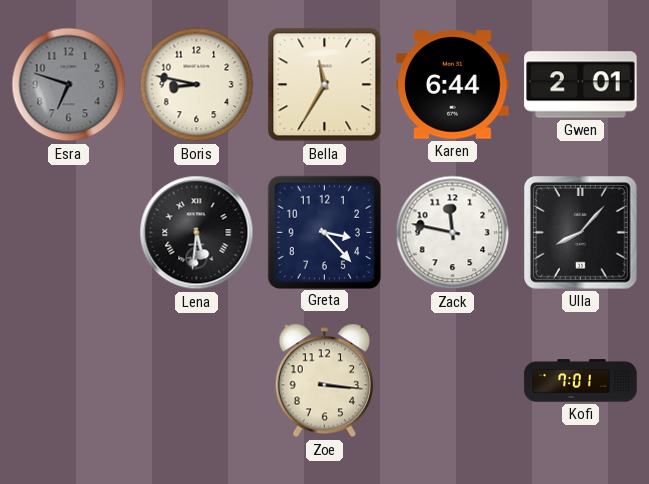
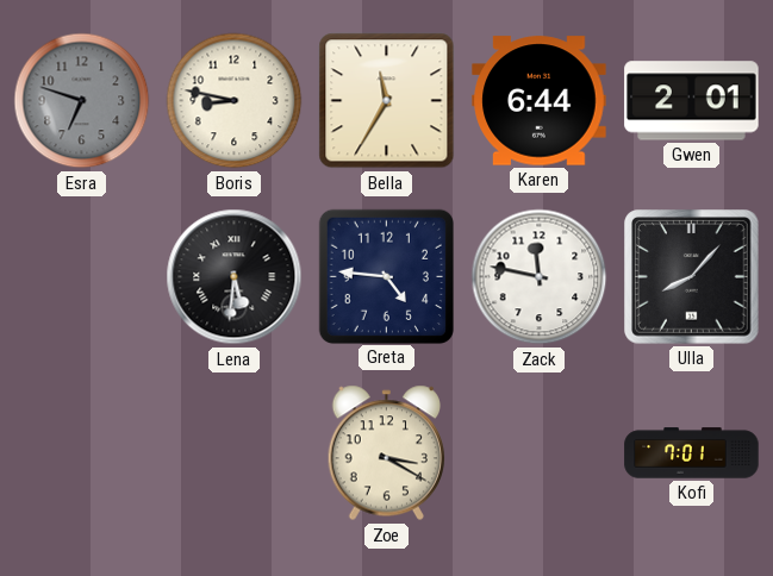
Greta: 3:23 -> 4:46 (386, 276)
Zoe: 3:16 -> 3:20 (387, 453)
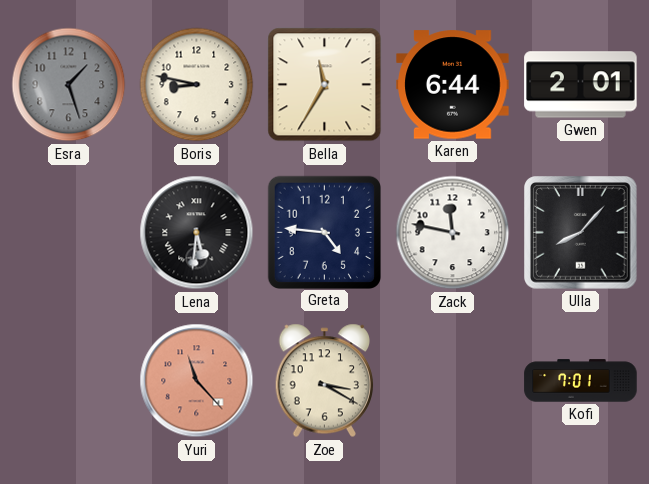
Esra: 6:48 -> 1:27 (69, 85)
Yuri: none -> 11:23 (197, 381)
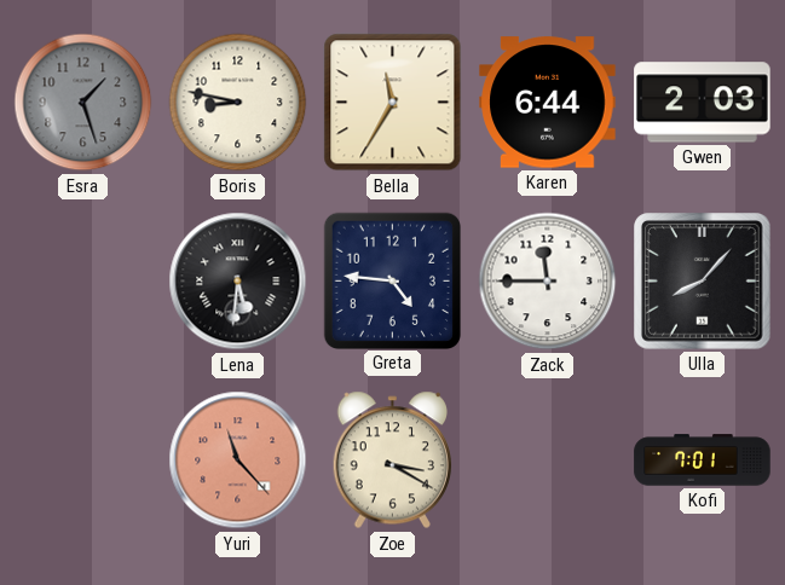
Gwen: 2:01 -> 2:03 (703, 103)
Zack: 11:47 -> 11:45 (548, 282)
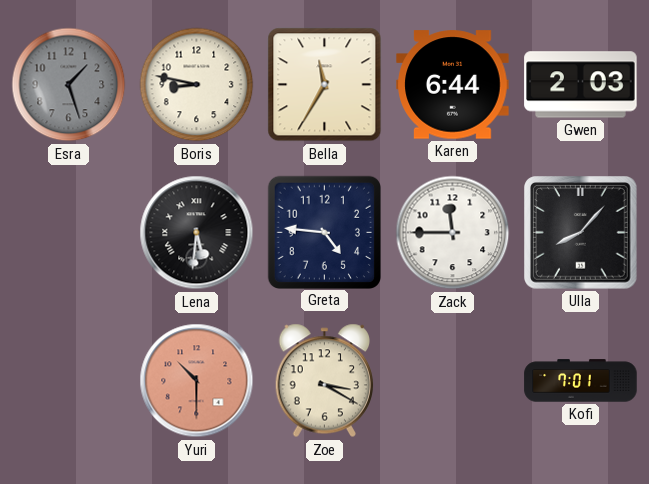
Yuri: 11:23 -> 10:30 (197, 381)
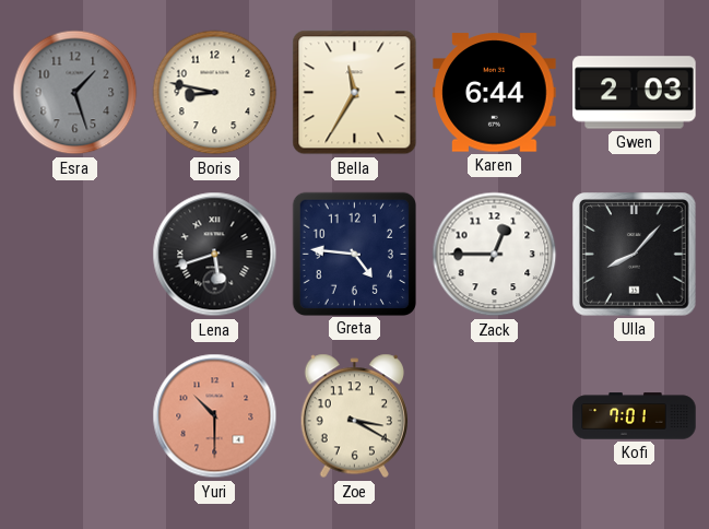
Lena: 5:31 -> 5:42 (215, 255)
Zack: 11:45 -> 12:45 (495, 255)
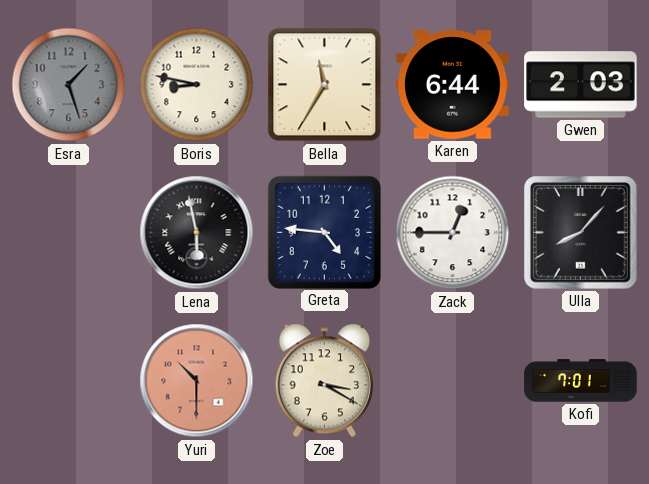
Lena: 5:42 -> 5:58 (197, 233)
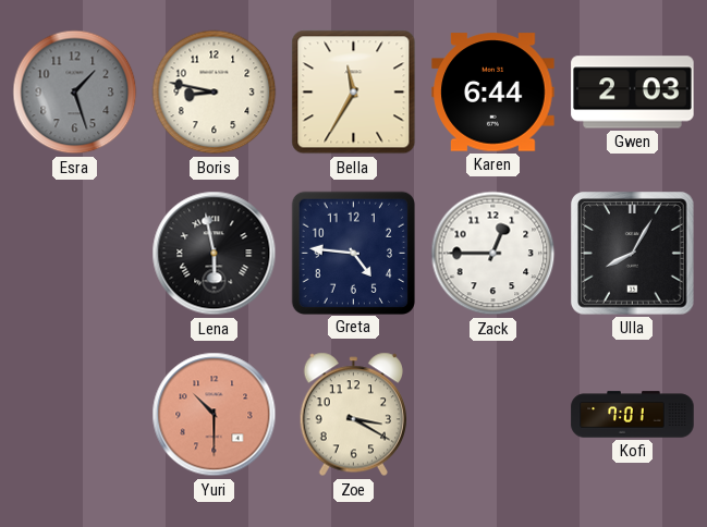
Ulla: 8:07 -> 8:05 (633, 254)
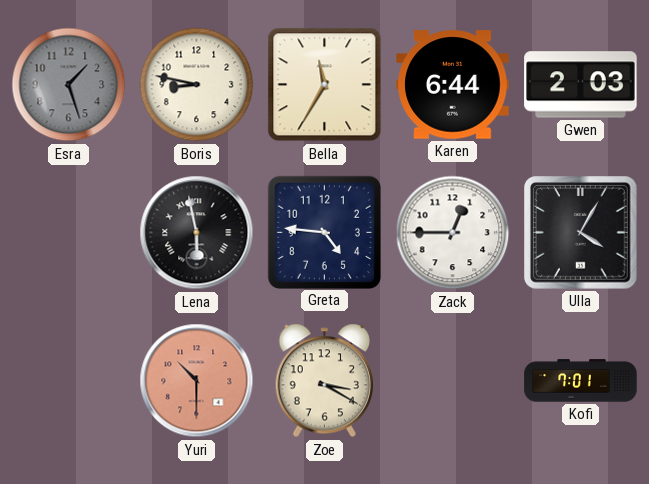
Ulla: 8:05 -> 4:05 (581, 233)
